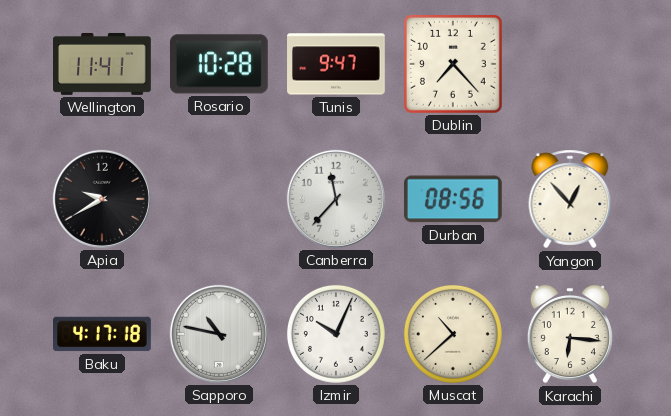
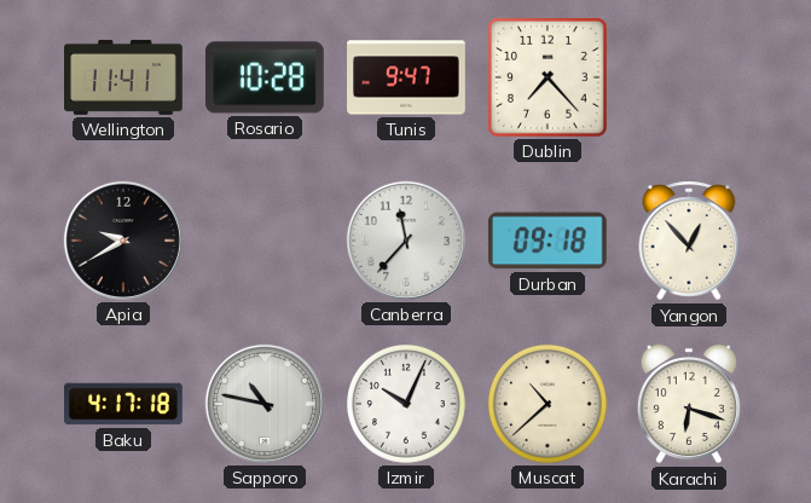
Durban: 08:56 -> 09:18 (548, 241)
Karachi: 6:16 -> 6:18 (689, 404)
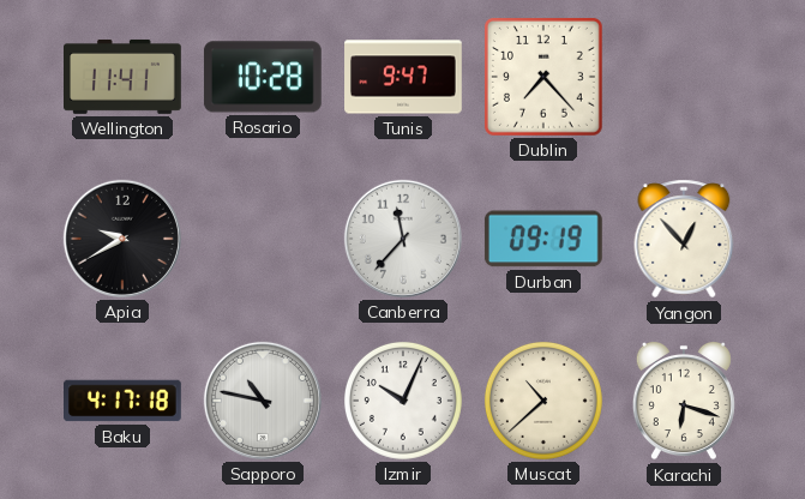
Durban: 09:18 -> 09:19 (543, 239)
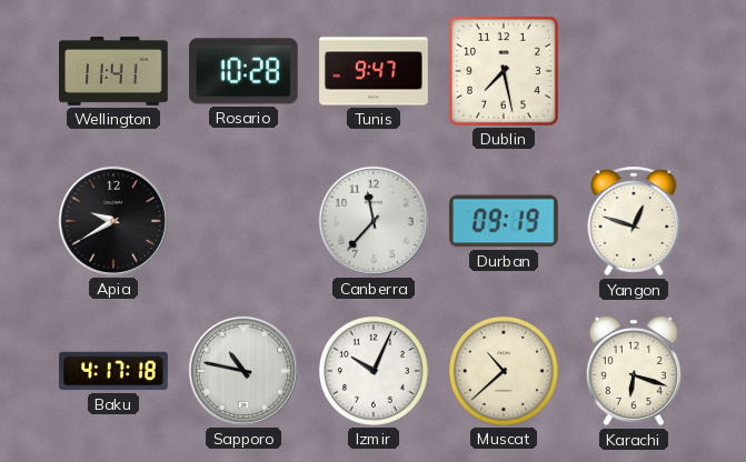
Dublin: 7:23 -> 7:28 (504, 71)
Yangon: 12:53 -> 12:48 (634, 221)
